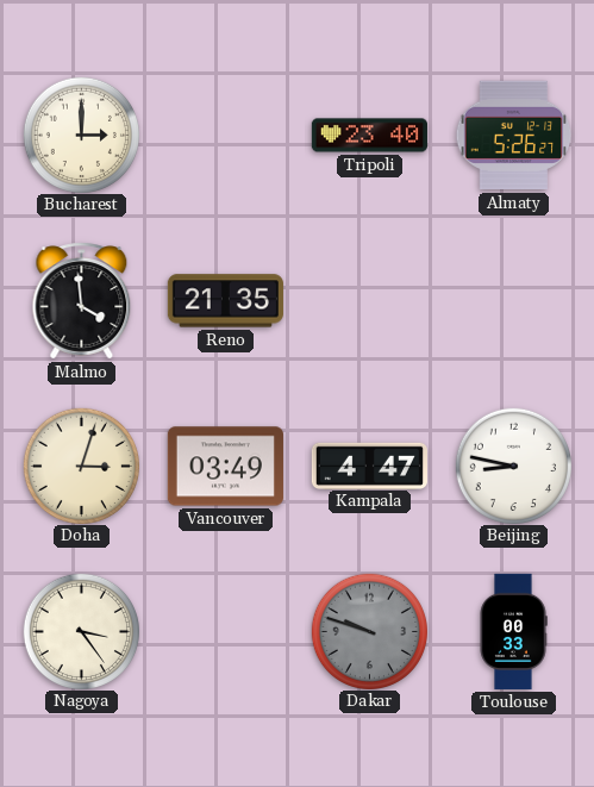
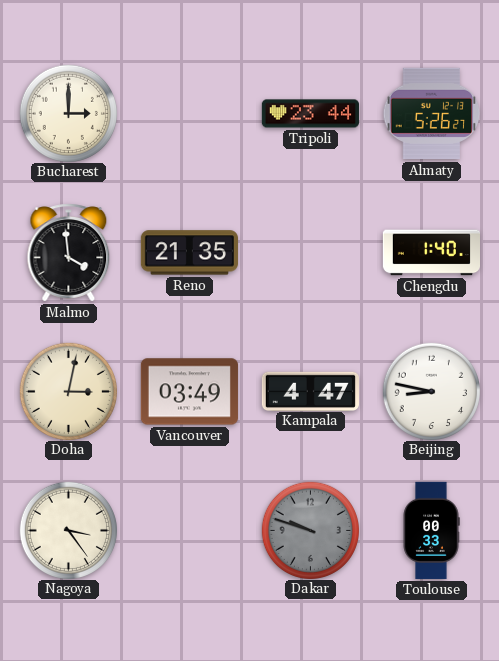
Tripoli: 23:40 -> 23:44 (310, 114)
Chengdu: none -> 1:40 (431, 253)
Doha: 3:03 -> 3:02 (68, 391)
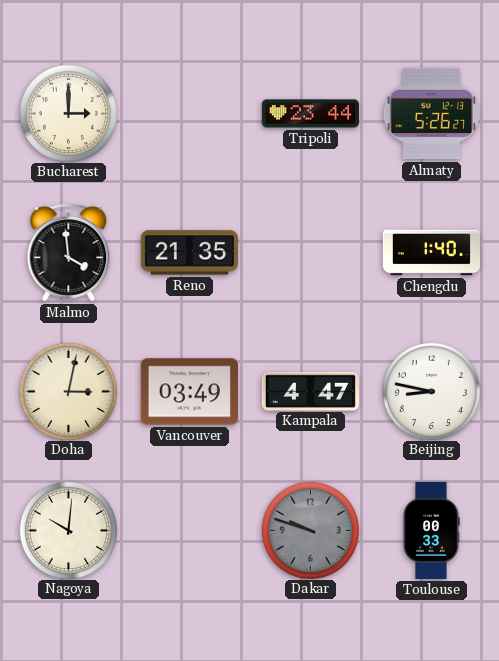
Nagoya: 3:24 -> 10:01 (68, 530)
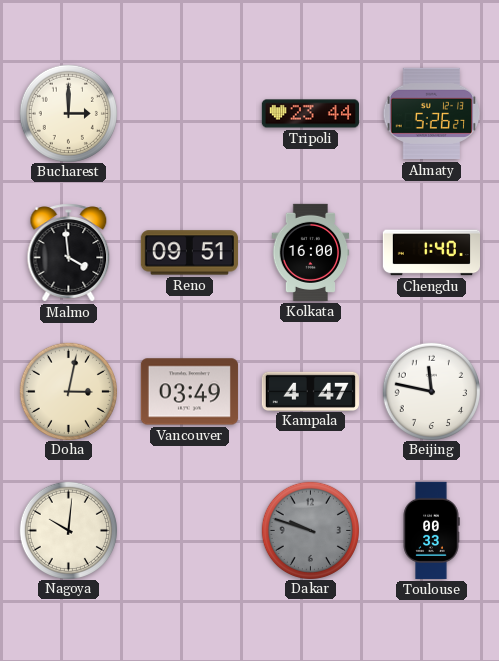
Reno: 21:35 -> 09:51 (189, 253)
Kolkata: none -> 16:00 (311, 252)
Beijing: 8:47 -> 11:47 (431, 391)
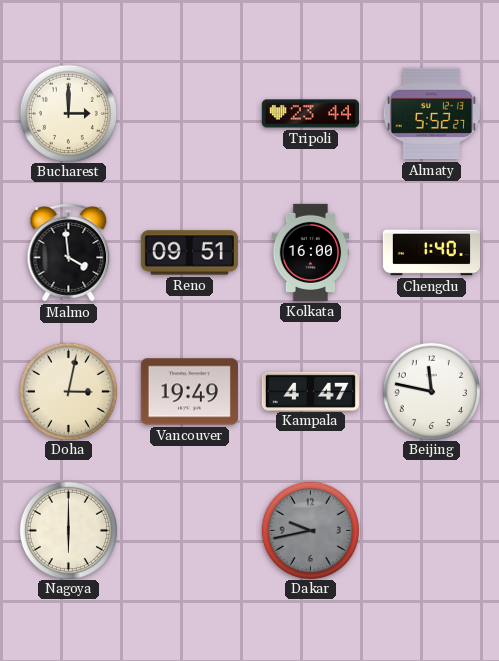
Almaty: 5:26 -> 5:52 (432, 114)
Vancouver: 03:49 -> 19:49 (189, 392)
Nagoya: 10:01 -> 6:00 (68, 530)
Dakar: 9:48 -> 9:43 (310, 530)
Toulouse: 00:33 -> none (431, 530)
